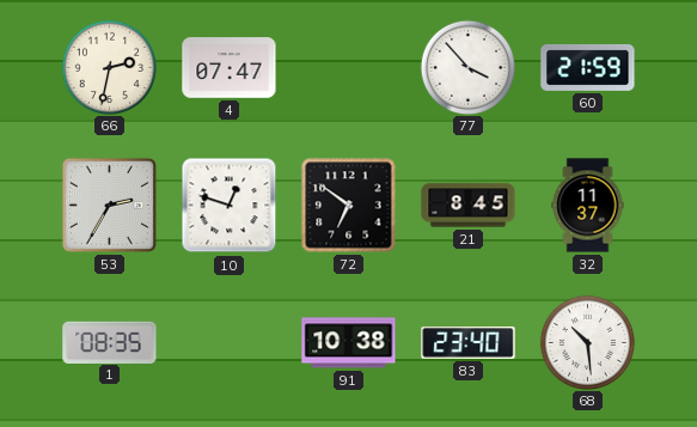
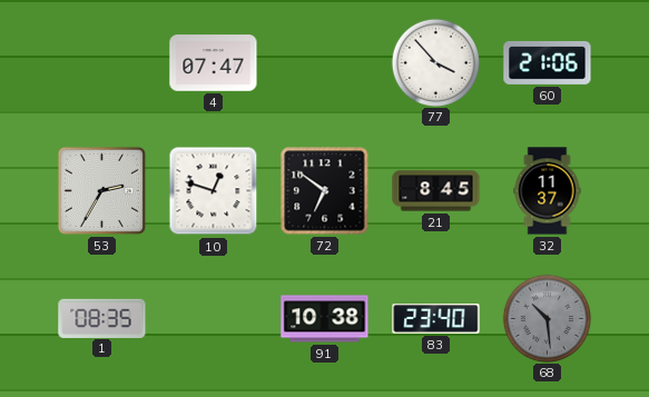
66: 2:32 -> none (109, 67)
60: 21:59 -> 21:06 (548, 62)
68 dial: white -> grey (547, 318)
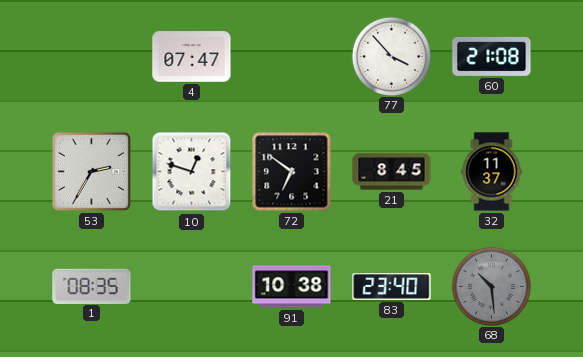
60: 21:06 -> 21:08 (492, 56)
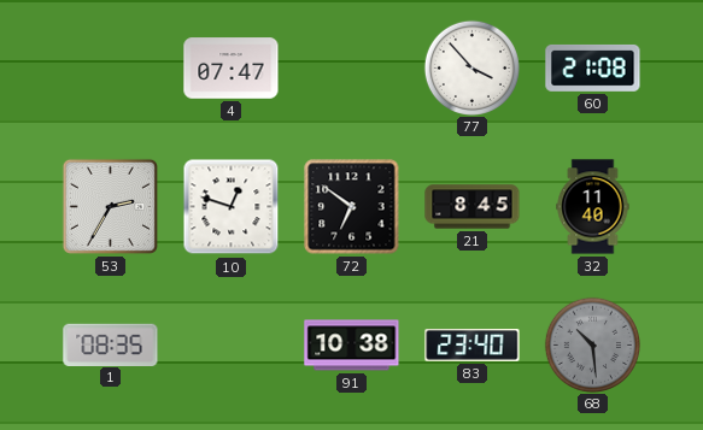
32: 11:37 -> 11:40 (593, 207)
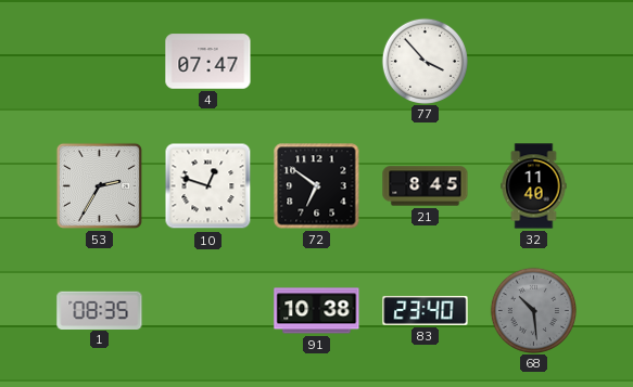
60: 21:08 -> none (593, 67)
